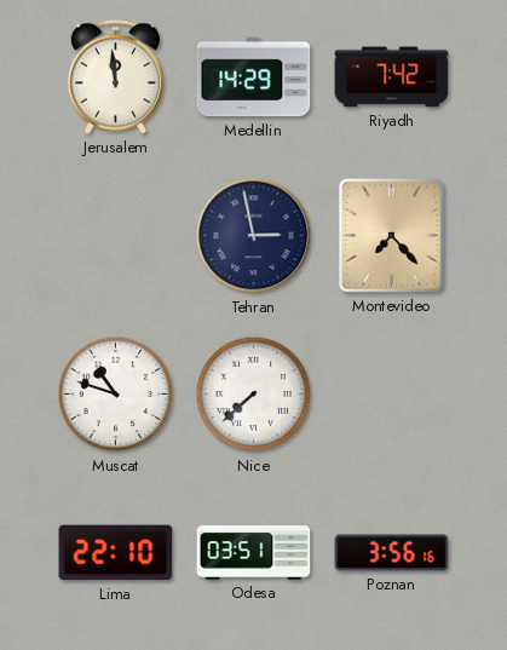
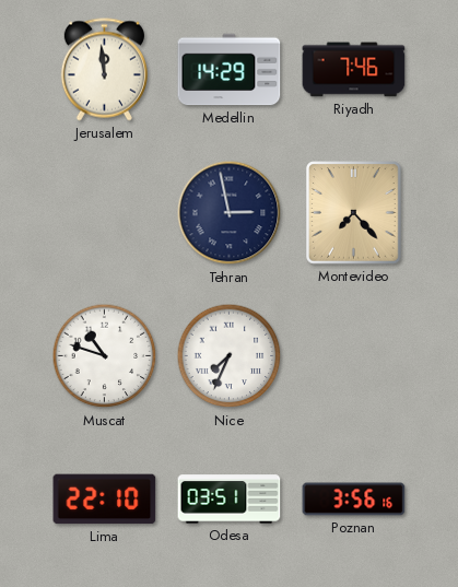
Riyadh: 7:42 -> 7:46 (354, 70)
Nice: 7:38 -> 7:34 (230, 356)
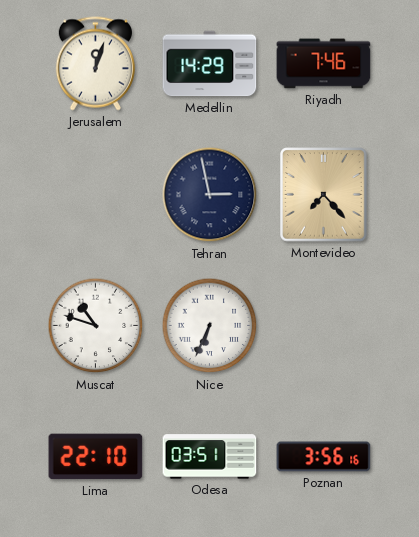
Jerusalem: 11:59 -> 12:03 (95, 64)
Nice: 7:34 -> 6:34 (210, 326)
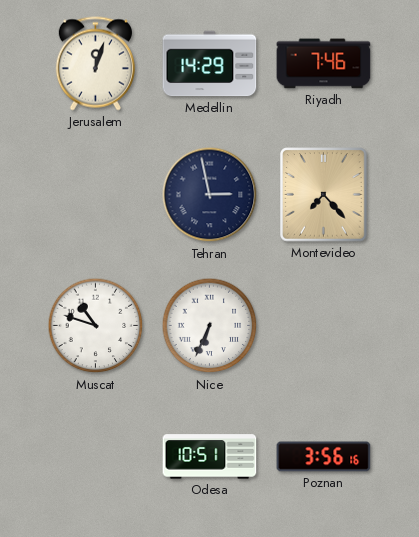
Lima: 22:10 -> none (96, 457)
Odesa: 03:51 -> 10:51 (210, 457)
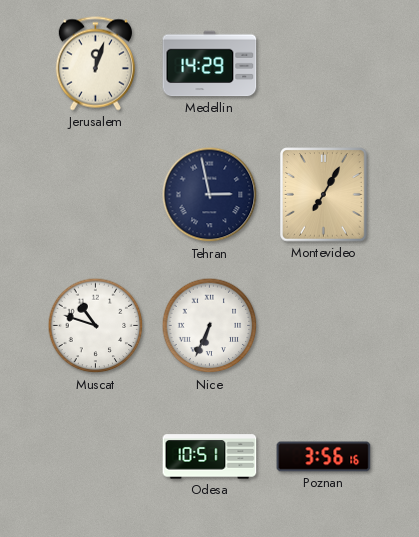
Riyadh: 7:46 -> none (324, 64)
Montevideo: 7:23 -> 7:05 (324, 195)
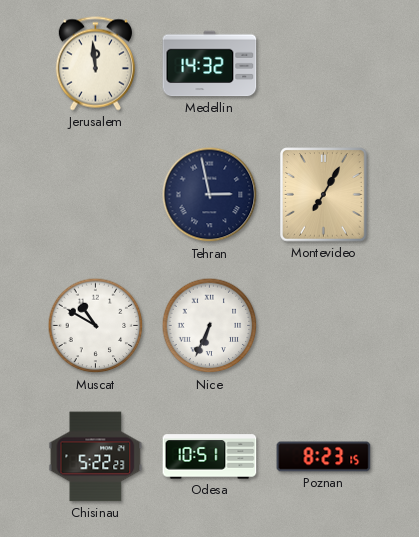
Jerusalem: 12:03 -> 11:59 (95, 64)
Medellin: 14:29 -> 14:32 (210, 64)
Muscat: 10:48 -> 10:50 (96, 326)
Chisinau: none -> 5:22 (96, 457)
Poznan: 3:56 -> 8:23 (324, 457)
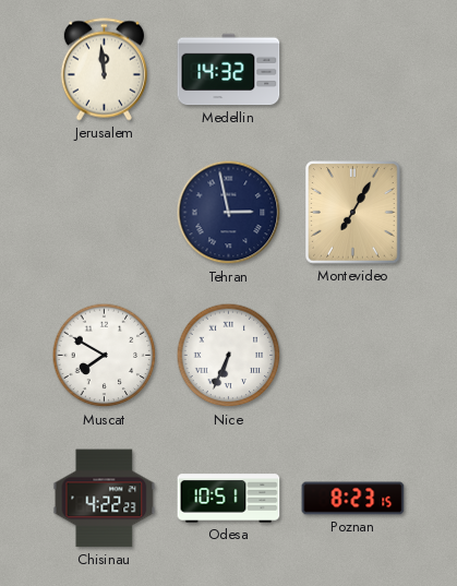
Muscat: 10:50 -> 7:50 (105, 356)
Chisinau: 5:22 -> 4:22 (105, 499)
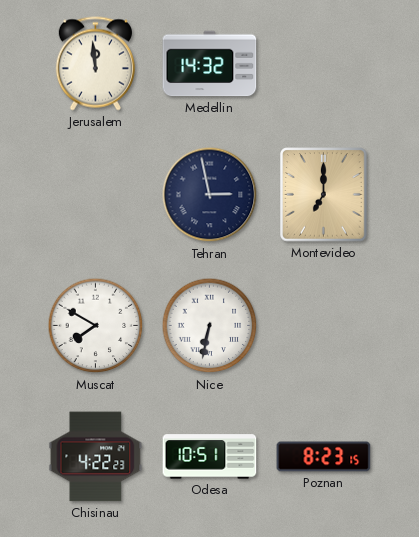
Montevideo: 7:05 -> 7:00 (324, 195)
Nice: 6:34 -> 6:32 (210, 326)
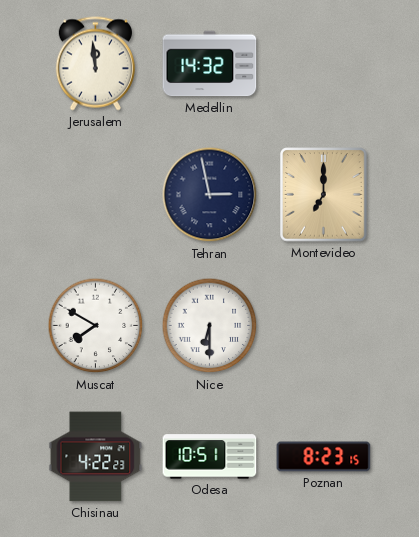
Nice: 6:32 -> 6:30 (210, 326)
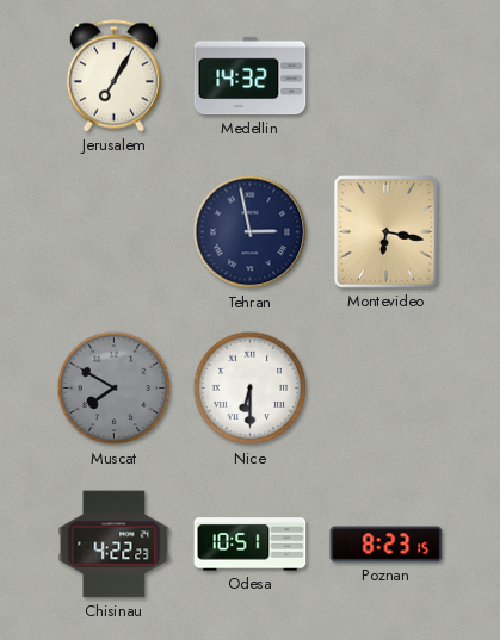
Jerusalem: 11:59 -> 7:05 (113, 76)
Montevideo: 7:00 -> 6:17 (387, 232)
Muscat dial: white -> grey (115, 389)
